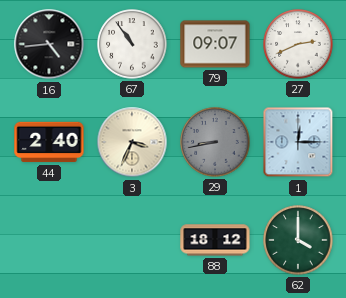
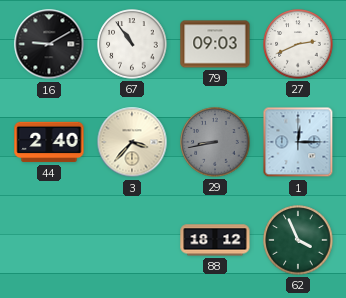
16: 4:44 -> 9:10 (49, 44)
79: 09:07 -> 09:03 (215, 44)
3: 3:34 -> 3:37 (132, 142)
62: 4:00 -> 3:56 (298, 240)
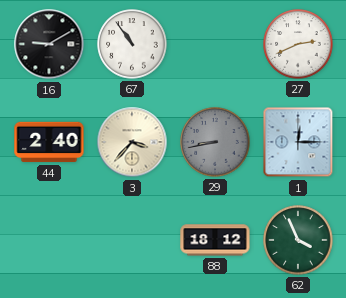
79: 09:03 -> none (215, 44)
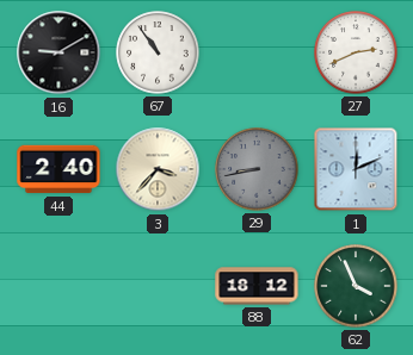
1: 12:15 -> 12:11 (356, 169)
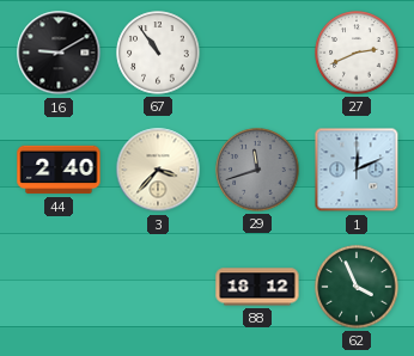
29: 8:43 -> 11:42 (257, 170)
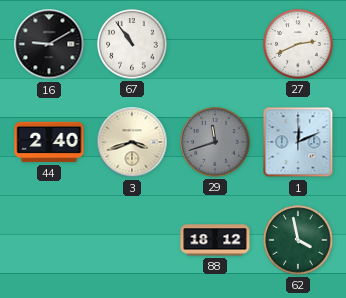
3: 3:37 -> 3:42 (132, 142)
62: 3:56 -> 3:58 (298, 240)
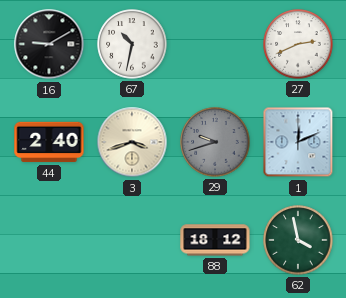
67: 10:54 -> 10:32 (132, 44)
29: 11:42 -> 9:42 (215, 142)
